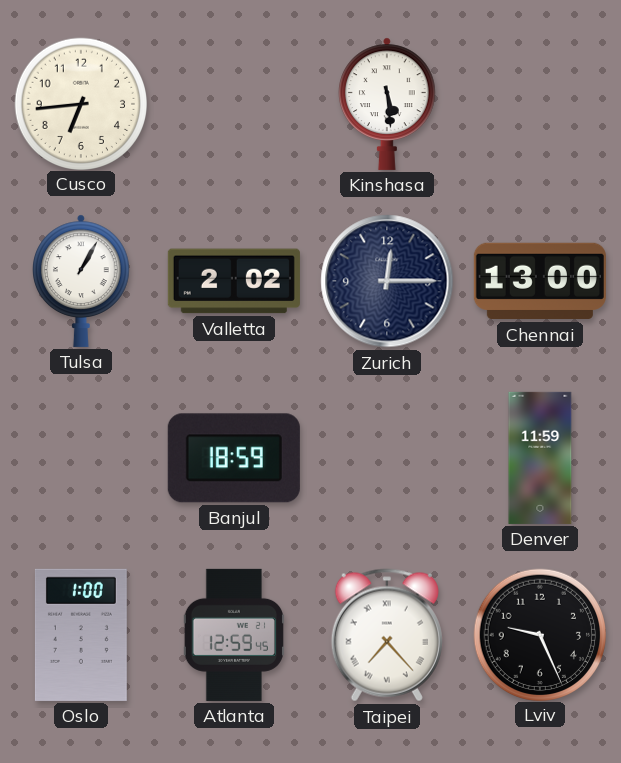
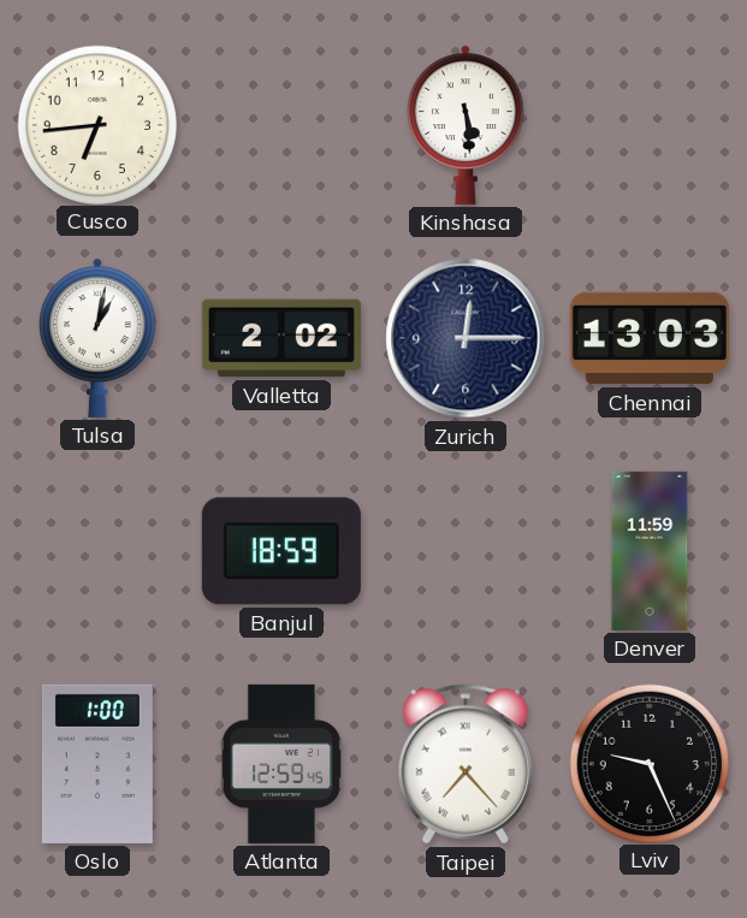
Tulsa: 1:05 -> 1:02 (99, 338)
Chennai: 13:00 -> 13:03 (650, 338)
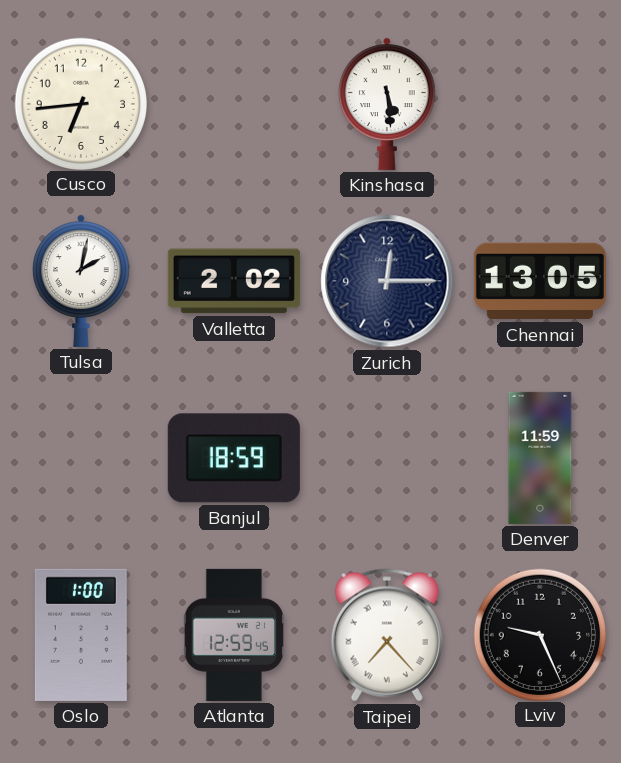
Tulsa: 1:02 -> 2:02 (82, 281)
Chennai: 13:03 -> 13:05 (540, 281)
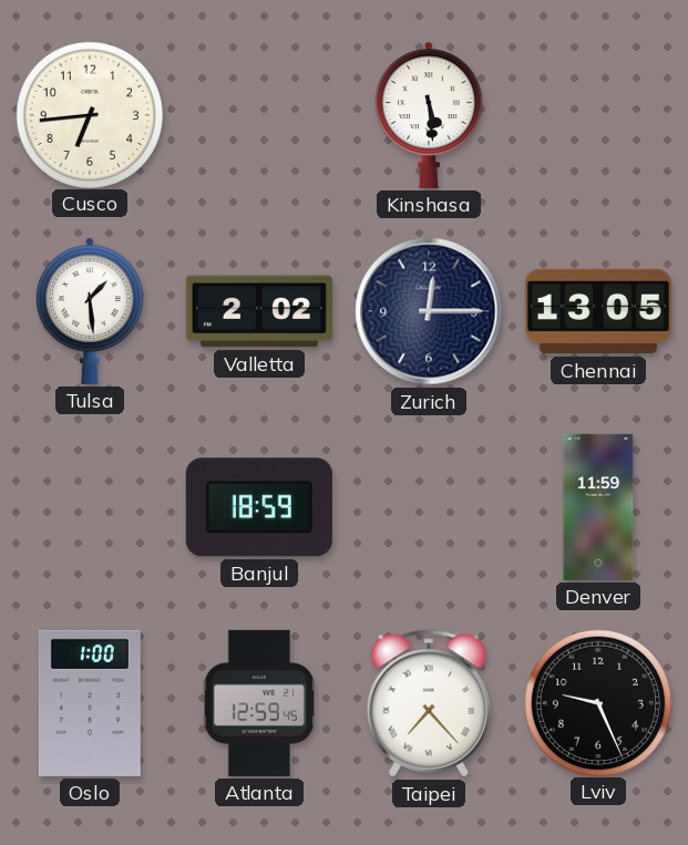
Tulsa: 2:02 -> 1:29 (91, 311)
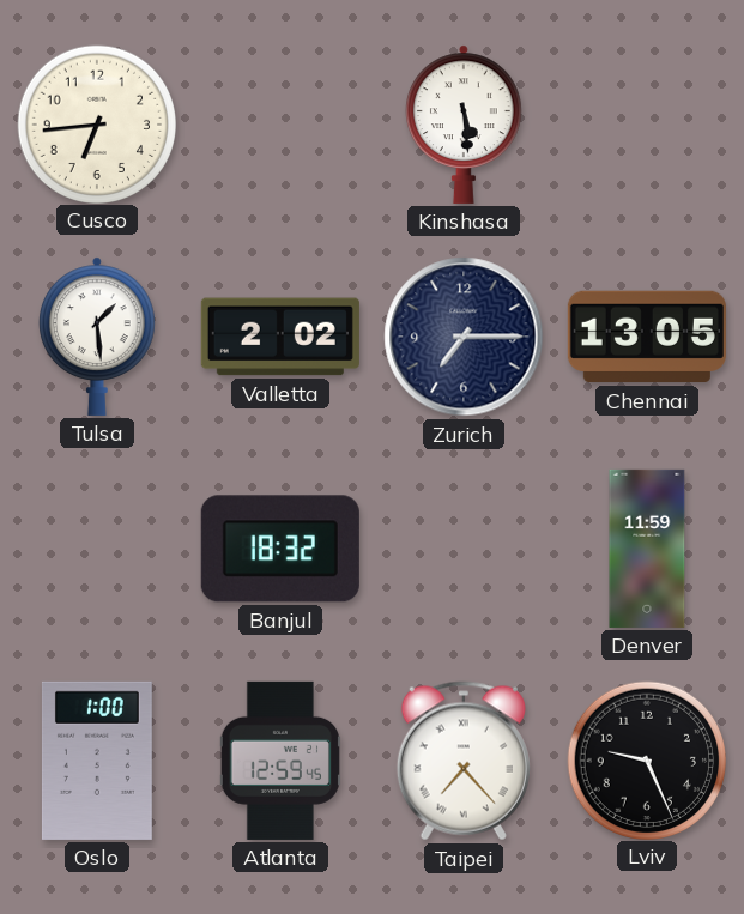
Zurich: 12:15 -> 7:15 (464, 337)
Banjul: 18:59 -> 18:32 (280, 549)
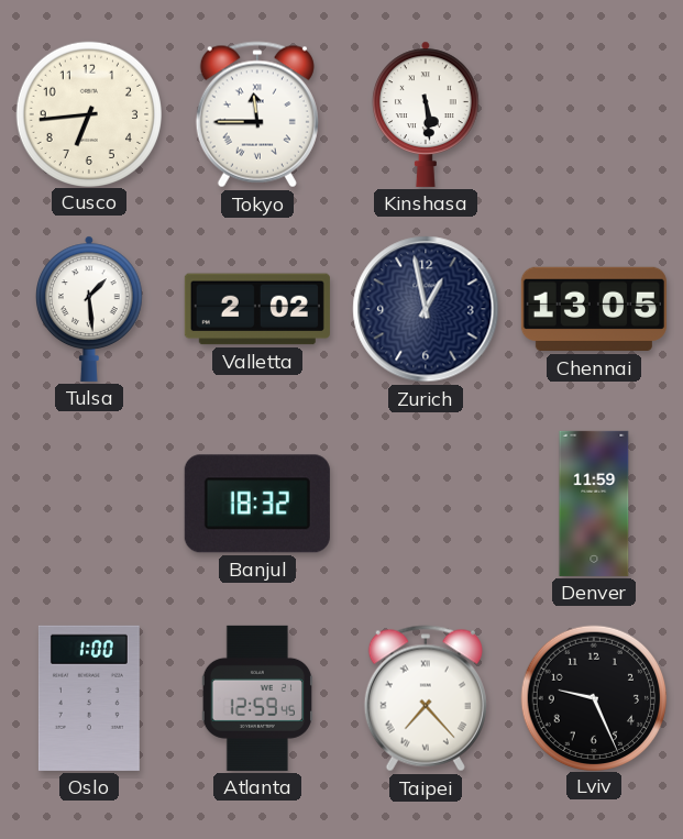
Tokyo: none -> 11:45 (257, 114)
Zurich: 7:15 -> 12:58 (426, 309)
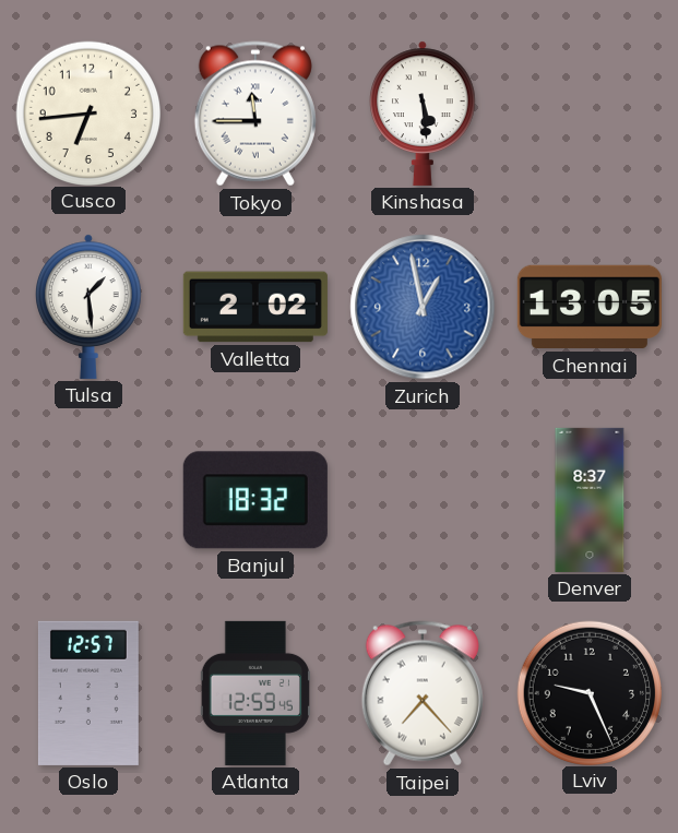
Zurich dial: navy -> blue (423, 307)
Denver: 11:59 -> 8:37 (590, 500)
Oslo: 1:00 -> 12:57 (88, 693)
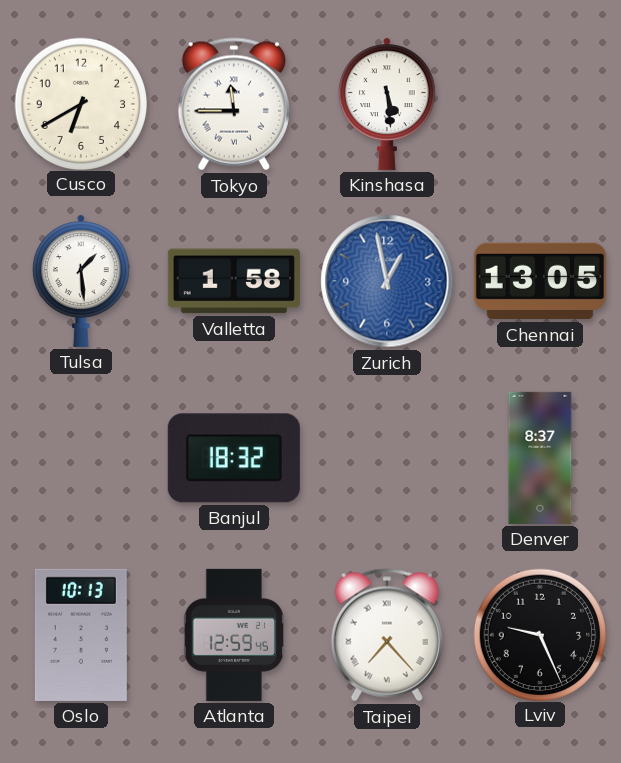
Cusco: 6:44 -> 6:40 (80, 103)
Valletta: 2:02 -> 1:58 (234, 281)
Oslo: 12:57 -> 10:13 (81, 635)
